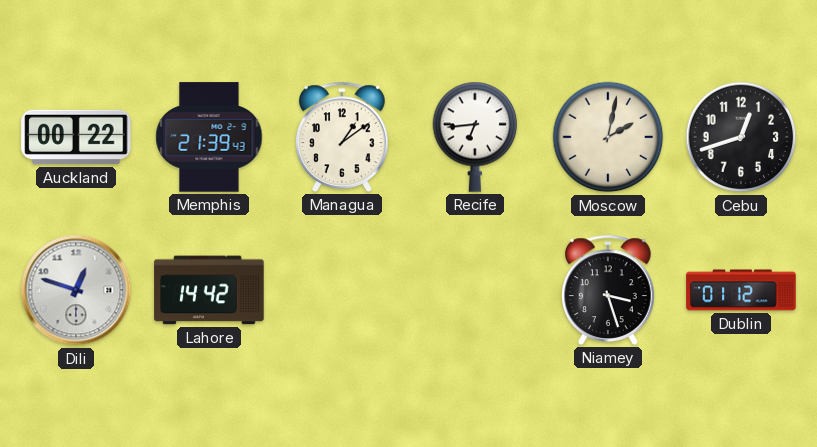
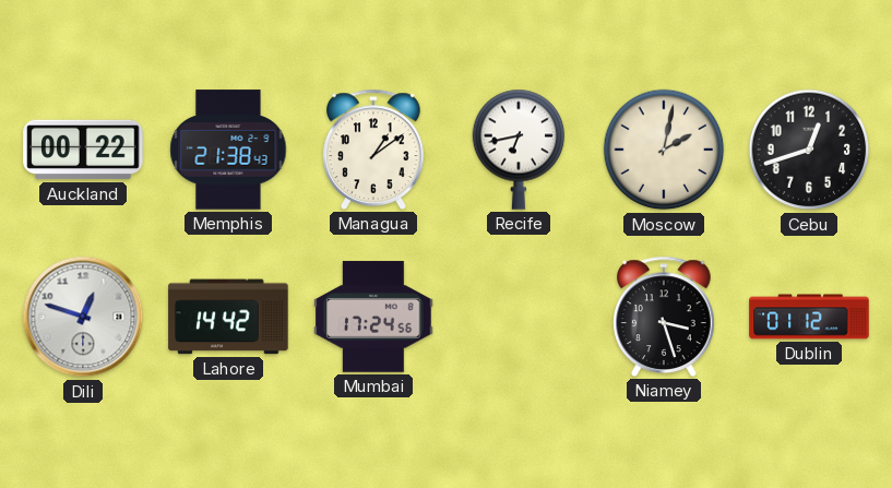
Memphis: 21:39 -> 21:38 (228, 150)
Recife: 6:44 -> 6:43 (519, 150)
Mumbai: none -> 17:24 (373, 317)
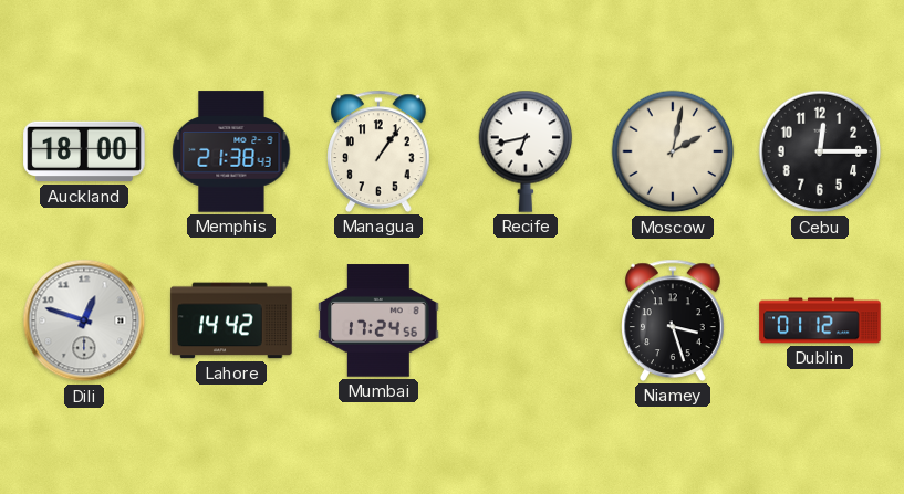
Auckland: 00:22 -> 18:00 (84, 151)
Managua: 1:09 -> 1:06 (380, 151)
Cebu: 12:42 -> 12:15 (820, 151)
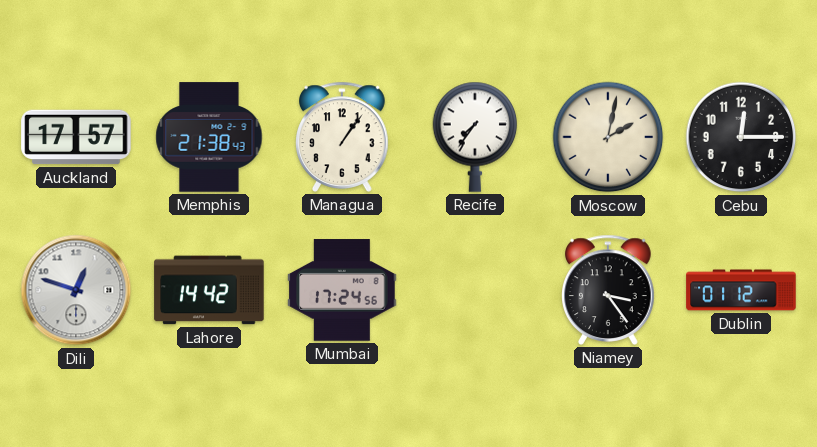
Auckland: 18:00 -> 17:57 (76, 137)
Recife: 6:43 -> 7:36 (475, 137)
Niamey: 3:27 -> 3:24 (609, 290)
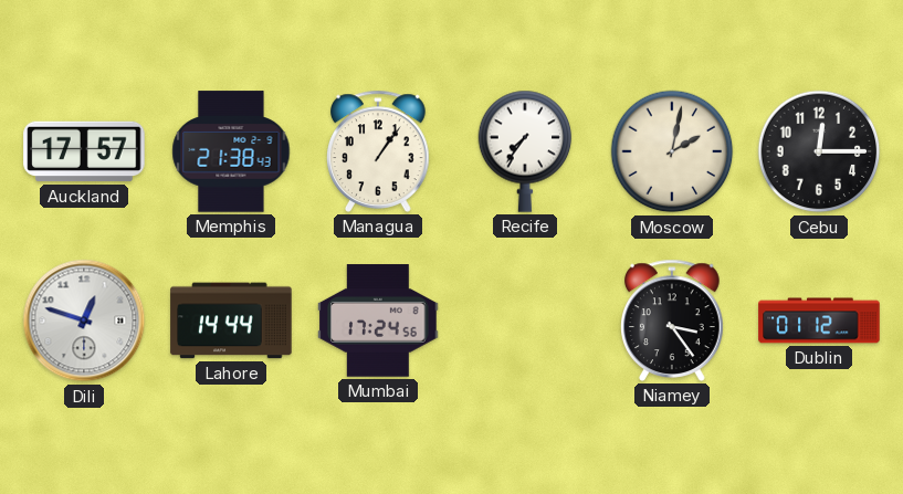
Lahore: 14:42 -> 14:44 (231, 320)
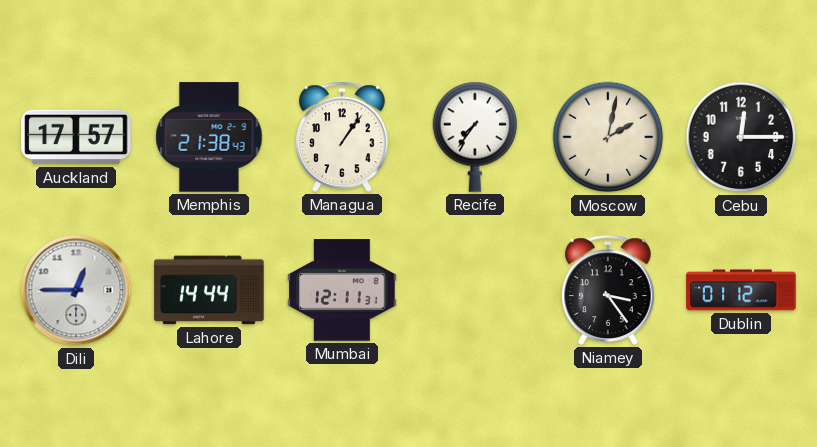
Dili: 12:48 -> 12:45 (76, 290)
Mumbai: 17:24 -> 12:11 (342, 290)
